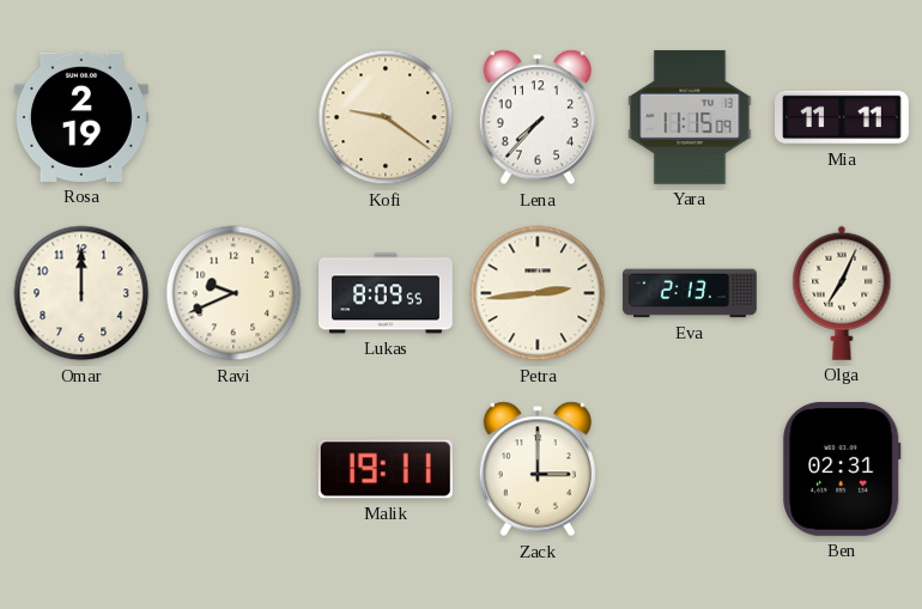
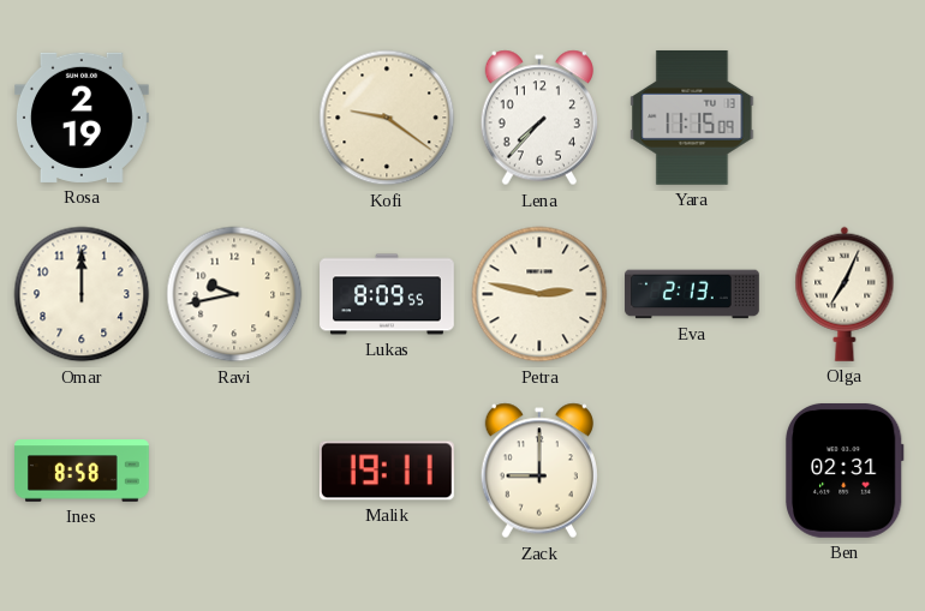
Mia: 11:11 -> none (843, 117)
Ravi: 9:41 -> 9:43 (234, 294)
Petra: 2:44 -> 2:47 (539, 294)
Ines: none -> 8:58 (82, 471)
Zack: 3:00 -> 9:00 (538, 471)
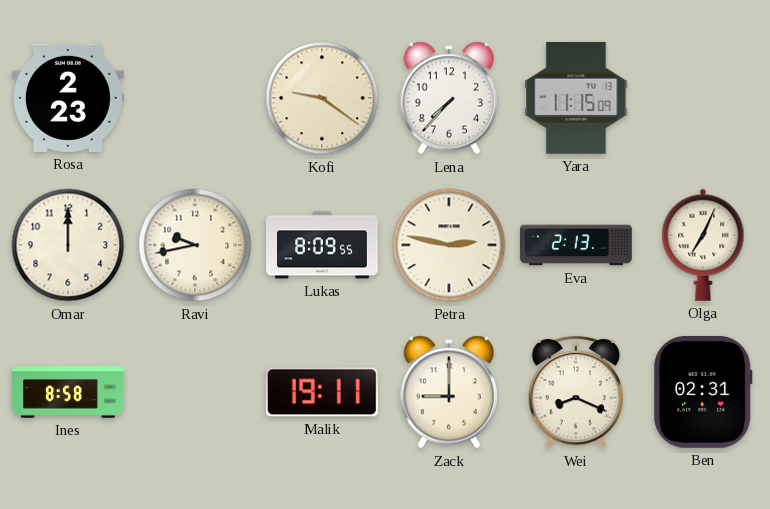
Rosa: 2:19 -> 2:23 (69, 98)
Wei: none -> 8:19 (575, 392)
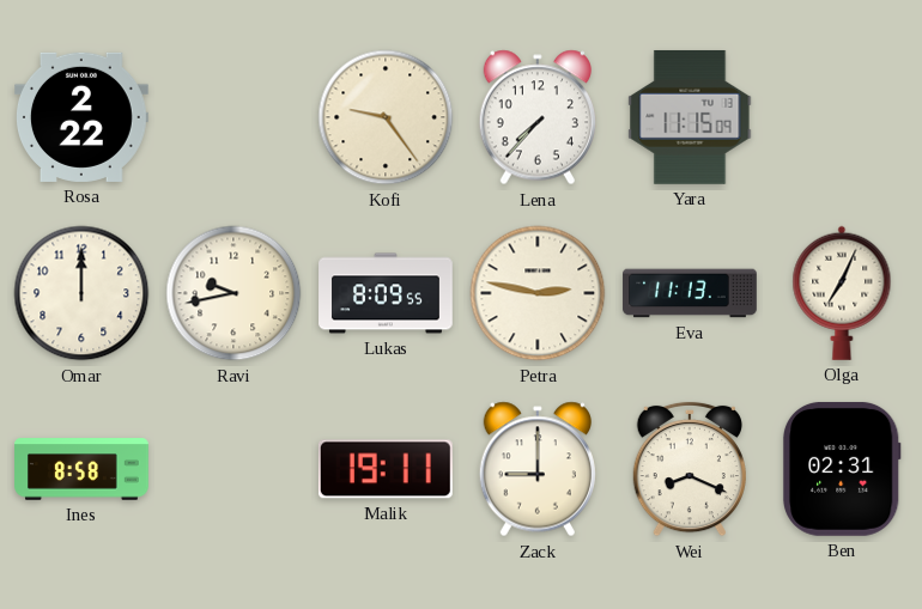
Rosa: 2:23 -> 2:22 (83, 117)
Kofi: 9:21 -> 9:24 (386, 117)
Eva: 2:13 -> 11:13 (690, 293)
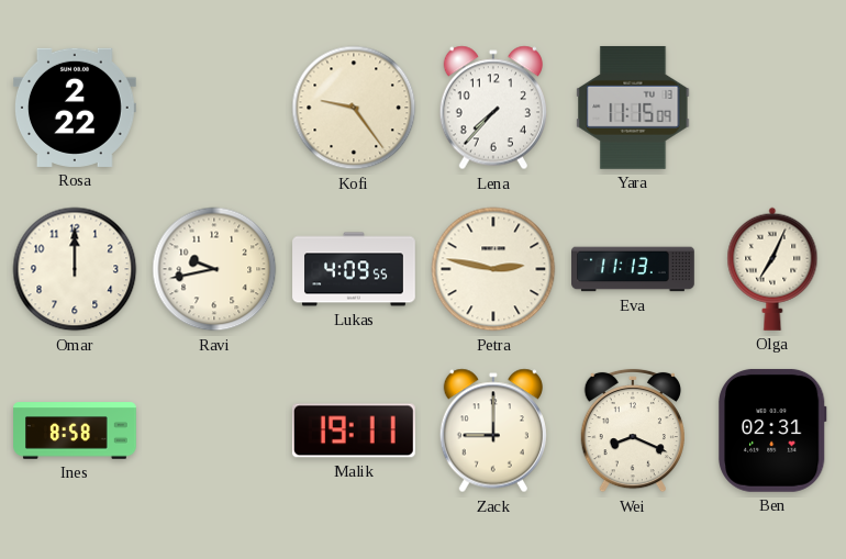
Lukas: 8:09 -> 4:09 (354, 269)
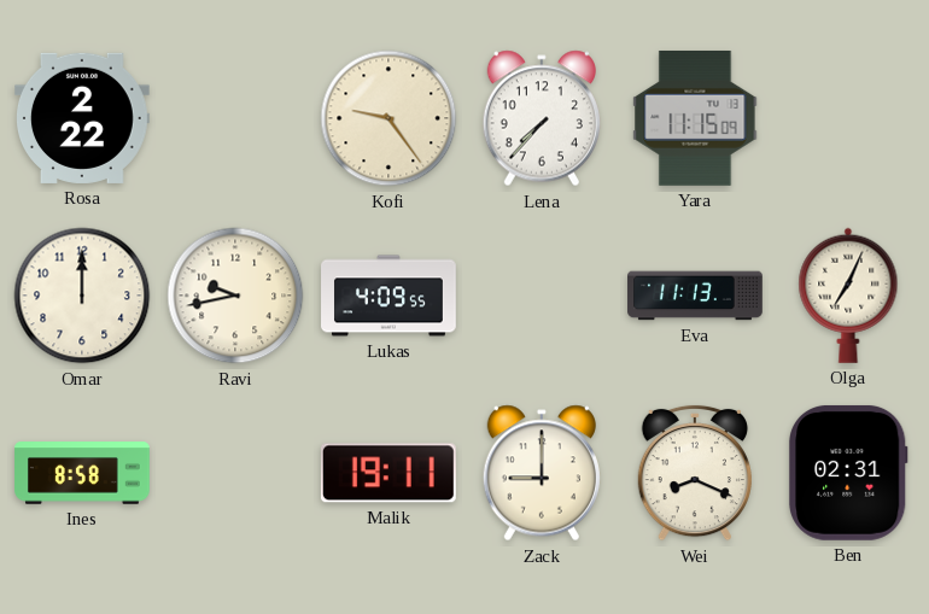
Petra: 2:47 -> none (493, 269)
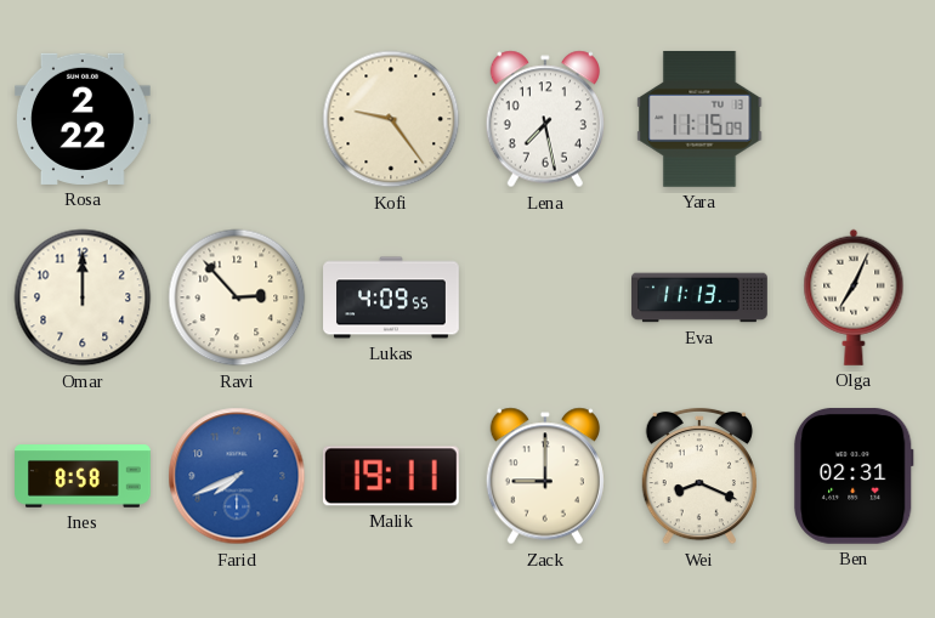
Lena: 7:37 -> 7:28 (544, 119)
Ravi: 9:43 -> 2:53 (237, 297)
Farid: none -> 7:41 (237, 476)
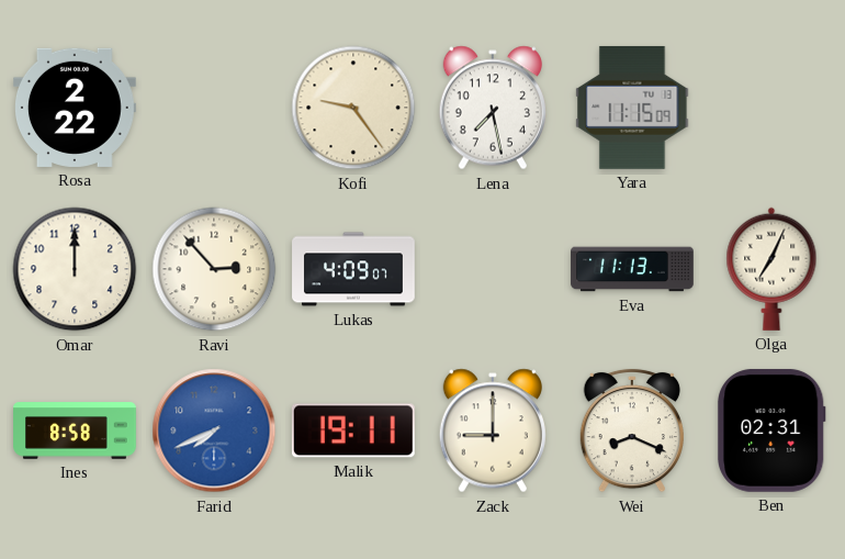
Lukas: 4:09:55 -> 4:09:07 (353, 269)
